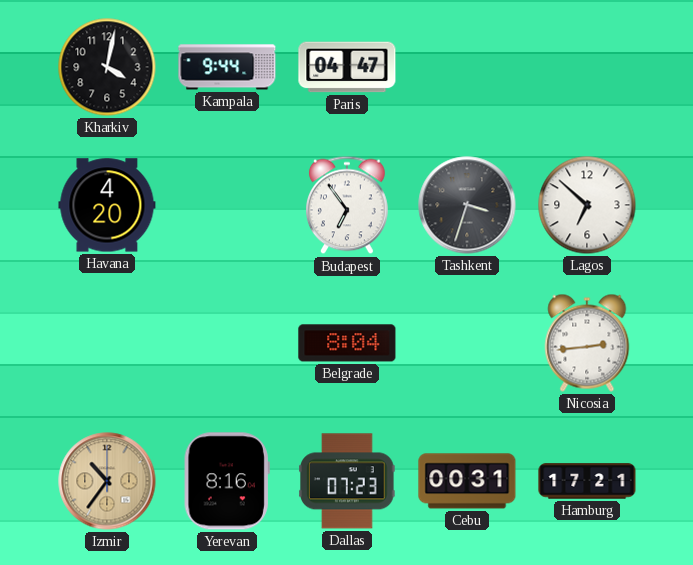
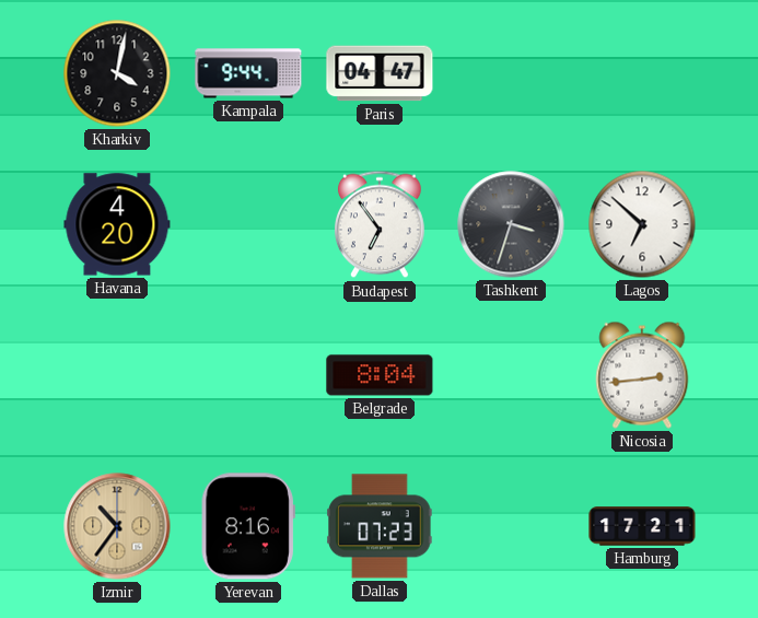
Cebu: 00:31 -> none (467, 481)
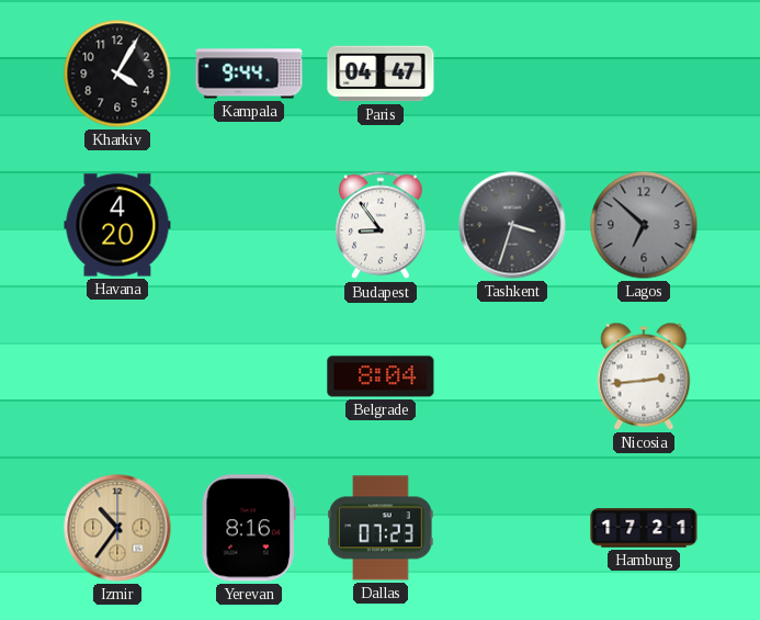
Kharkiv: 4:02 -> 4:05 (117, 74)
Budapest: 6:54 -> 8:54 (382, 225)
Lagos dial: white -> grey (644, 225)
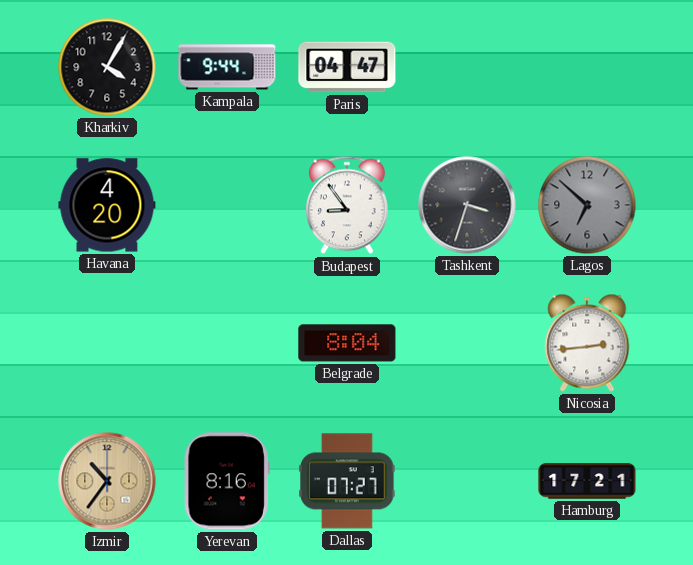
Dallas: 07:23 -> 07:27 (347, 481)
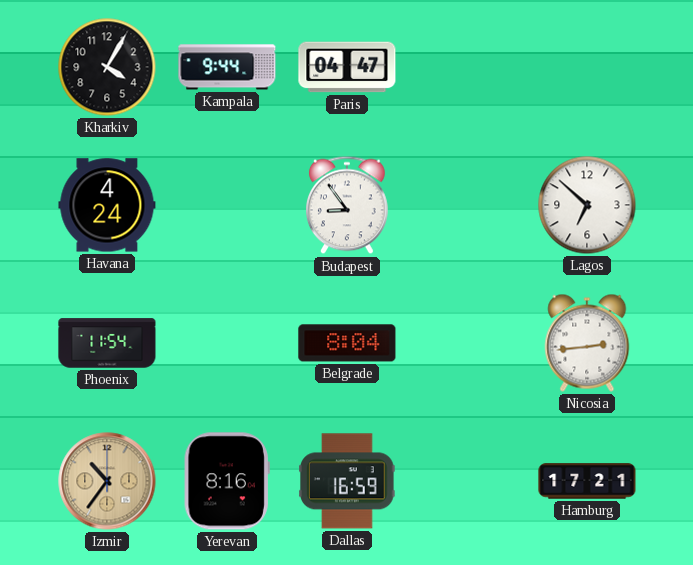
Havana: 4:20 -> 4:24 (107, 205)
Tashkent: 3:33 -> none (467, 205)
Lagos dial: grey -> white (587, 205)
Phoenix: none -> 11:54 (107, 343)
Dallas: 07:27 -> 16:59 (347, 481)
